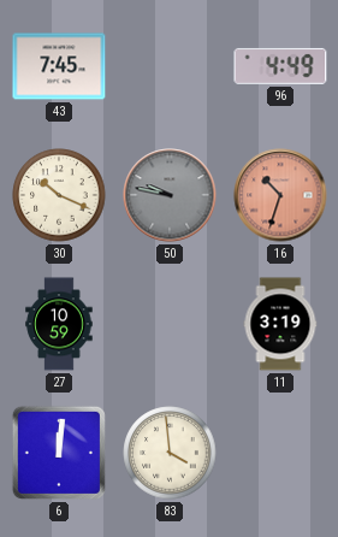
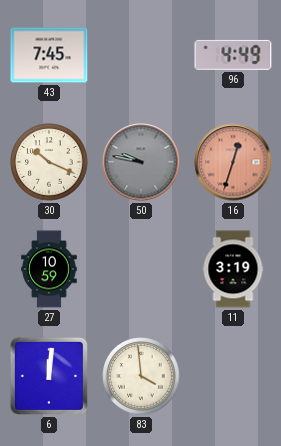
16: 10:33 -> 12:33 (233, 162)
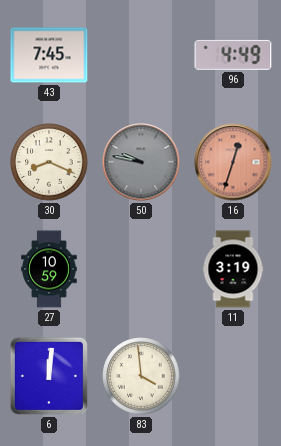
30: 10:19 -> 8:19 (49, 162)
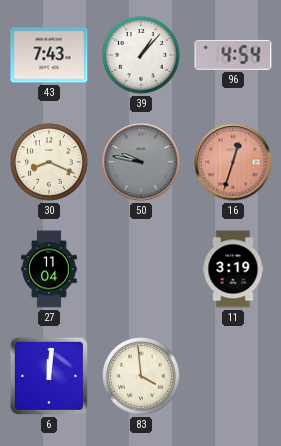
43: 7:45 -> 7:43 (49, 55)
39: none -> 1:07 (141, 55)
96: 4:49 -> 4:54 (233, 55)
27: 10:59 -> 11:04 (49, 269)
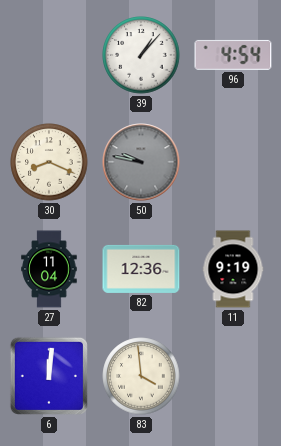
43: 7:43 -> none (49, 55)
16: 12:33 -> none (233, 162)
82: none -> 12:36 (141, 269)
11: 3:19 -> 9:19 (233, 269)
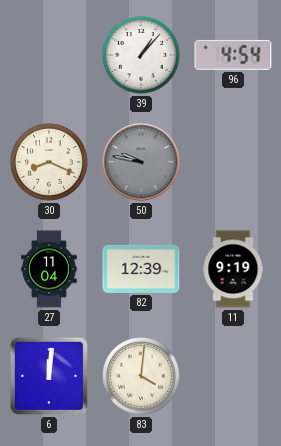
82: 12:36 -> 12:39 (141, 269)
83: 3:59 -> 4:01 (141, 376)
